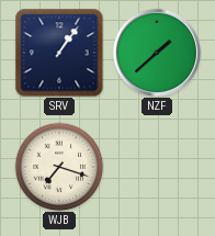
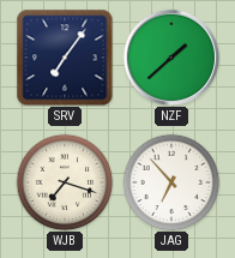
SRV: 1:06 -> 7:06 (65, 58)
JAG: none -> 6:53 (171, 182)
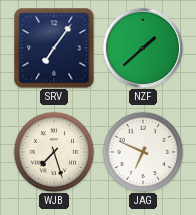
WJB: 7:18 -> 7:27 (54, 152)
JAG: 6:53 -> 6:49 (143, 152)
